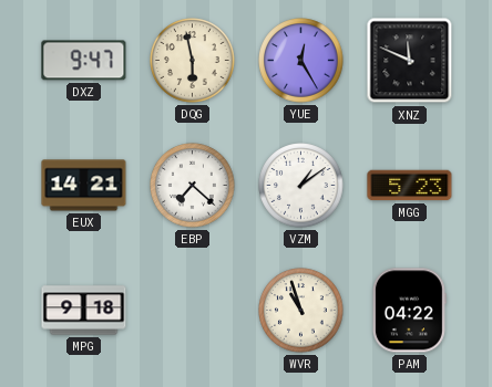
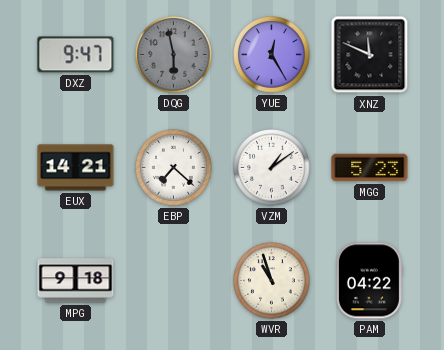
DQG dial: cream -> grey (174, 55)
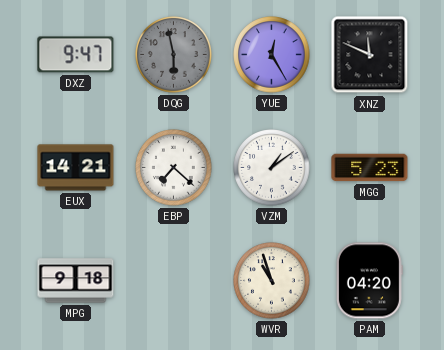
PAM: 04:22 -> 04:20 (369, 281)
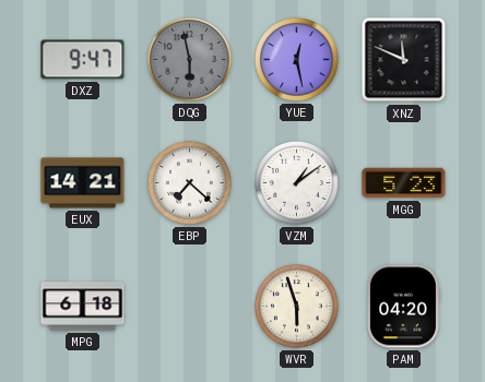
YUE: 12:25 -> 12:28 (297, 60)
MPG: 9:18 -> 6:18 (83, 307)
WVR: 10:57 -> 5:57 (297, 307)
